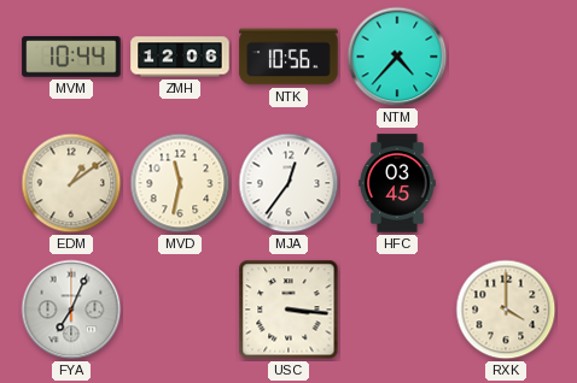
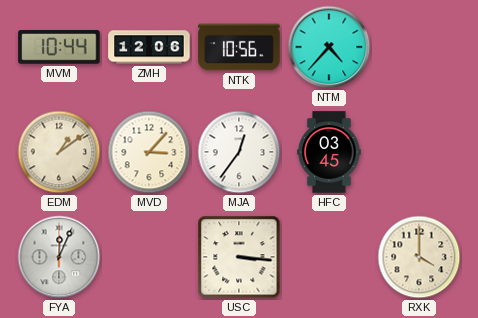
MVD: 11:32 -> 3:07 (149, 152)
FYA: 7:04 -> 12:04 (59, 257)
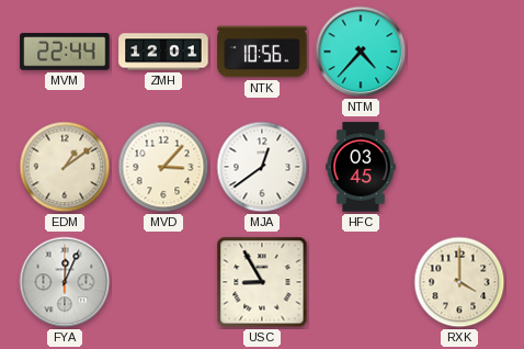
MVM: 10:44 -> 22:44 (65, 52)
ZMH: 12:06 -> 12:01 (163, 52)
MJA: 12:36 -> 12:39 (262, 167)
USC: 3:16 -> 8:55 (262, 282)
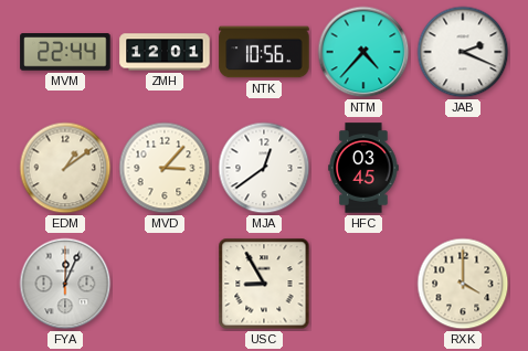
JAB: none -> 2:19 (463, 52)
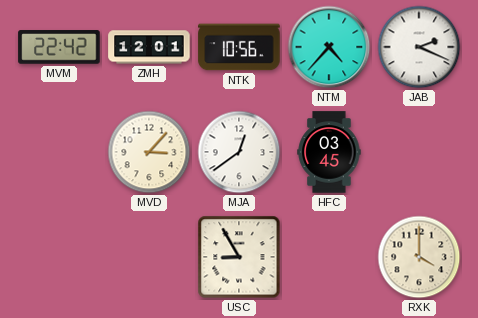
MVM: 22:44 -> 22:42 (59, 47)
EDM: 1:09 -> none (65, 168)
FYA: 12:04 -> none (65, 284)
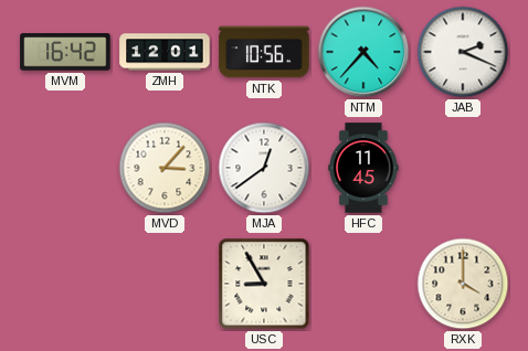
MVM: 22:42 -> 16:42 (65, 52)
HFC: 03:45 -> 11:45 (363, 168)
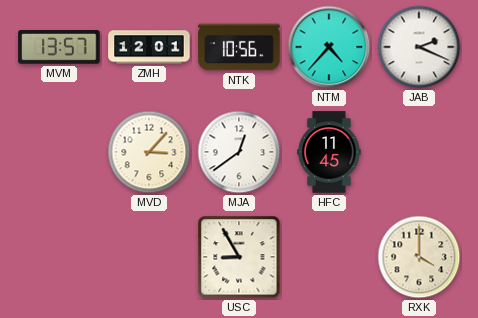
MVM: 16:42 -> 13:57 (59, 47)
